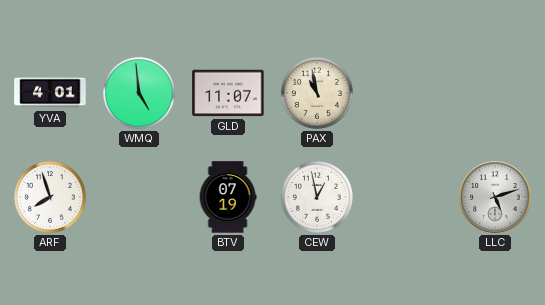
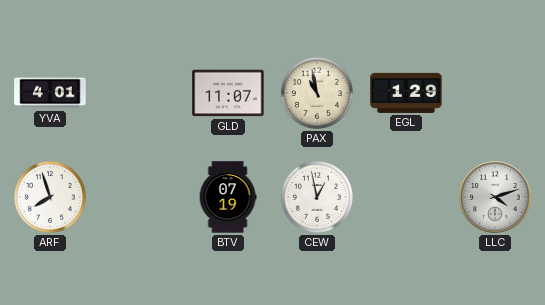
WMQ: 4:59 -> none (139, 93)
EGL: none -> 1:29 (406, 93)
LLC: 5:12 -> 4:12 (495, 197)
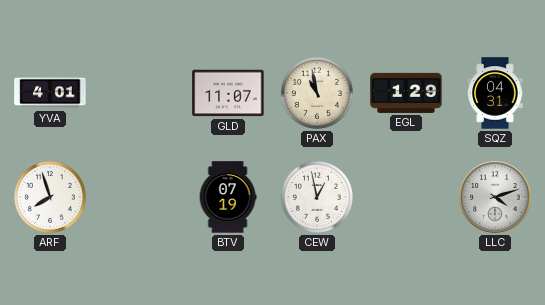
SQZ: none -> 04:31 (495, 93)
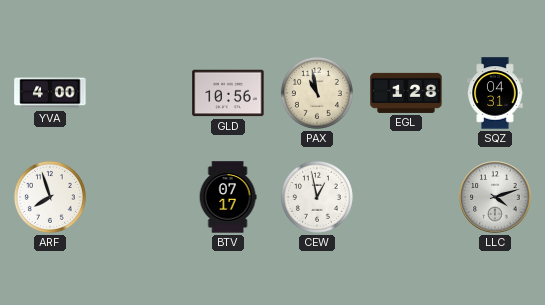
YVA: 4:01 -> 4:00 (50, 93)
GLD: 11:07 -> 10:56 (228, 93)
EGL: 1:29 -> 1:28 (406, 93)
BTV: 07:19 -> 07:17 (228, 197)
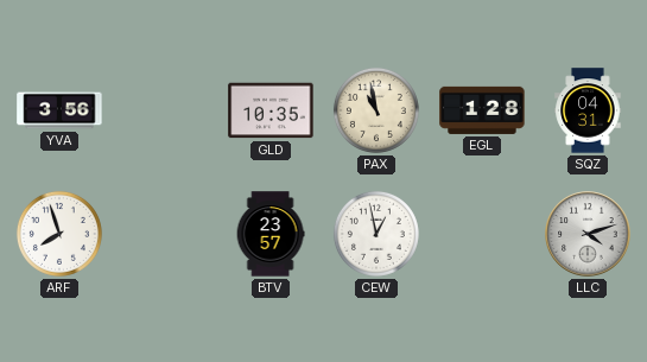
YVA: 4:00 -> 3:56 (59, 110)
GLD: 10:56 -> 10:35 (271, 110)
BTV: 07:17 -> 23:57 (271, 234)
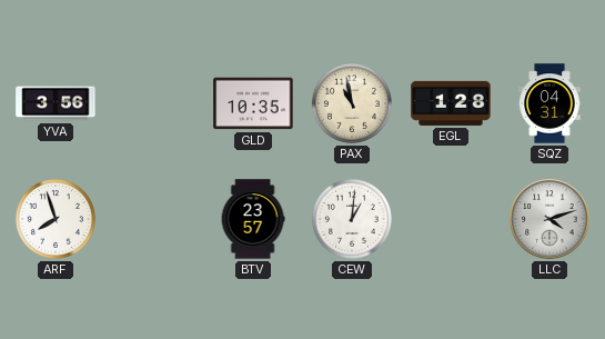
CEW: 12:58 -> 1:01 (352, 219)
